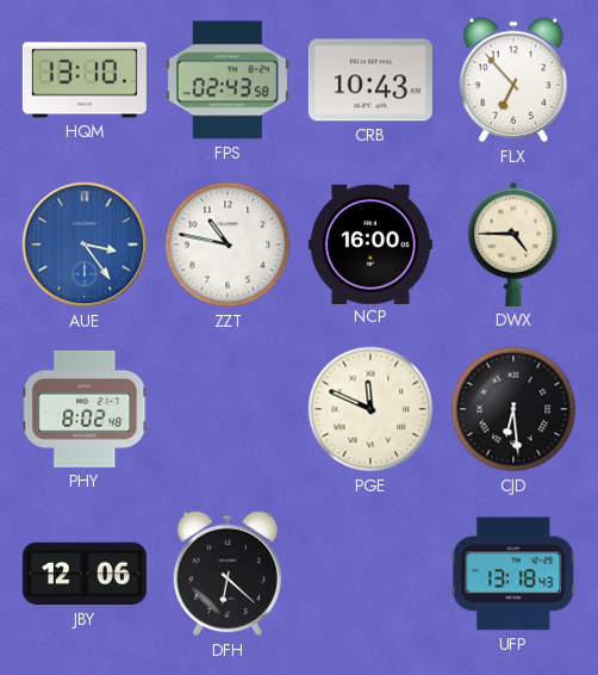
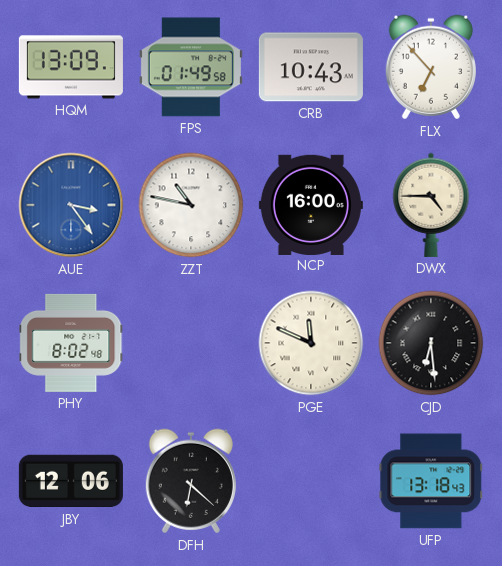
HQM: 13:10 -> 13:09 (71, 67)
FPS: 02:43 -> 01:49 (191, 67)
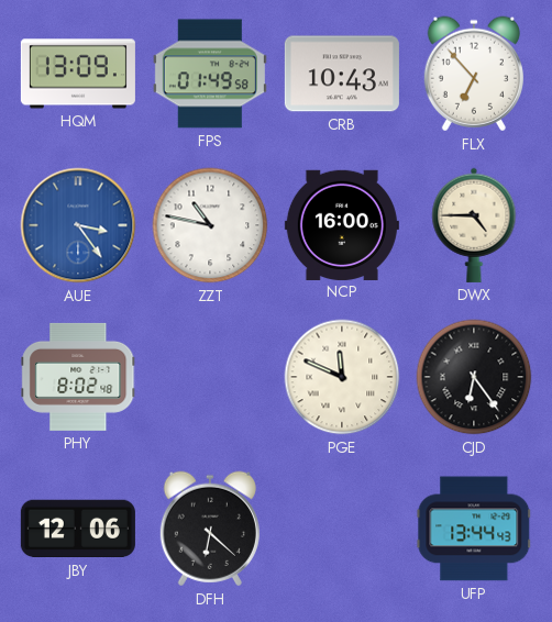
CJD: 6:29 -> 6:24 (474, 377)
UFP: 13:18 -> 13:44 (474, 529)
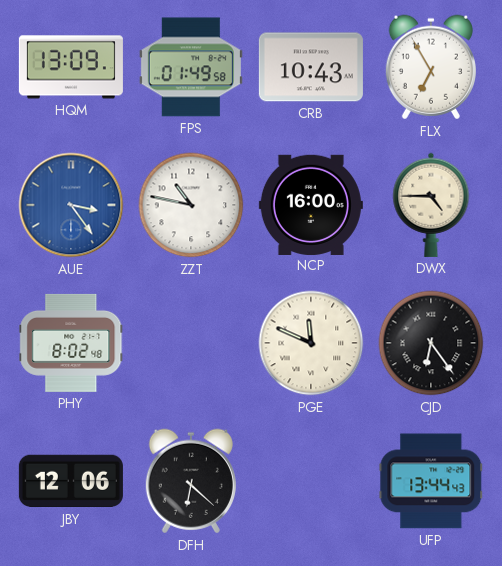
FLX: 6:53 -> 6:55 (431, 67)
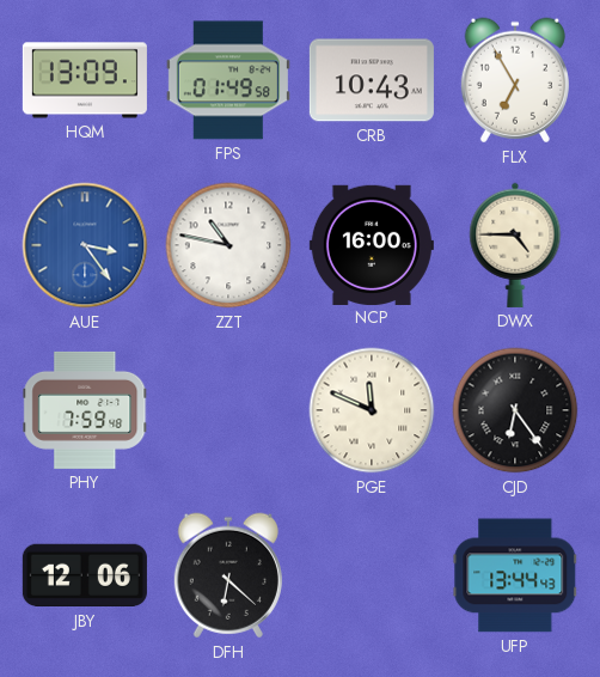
PHY: 8:02 -> 7:59 (85, 410)
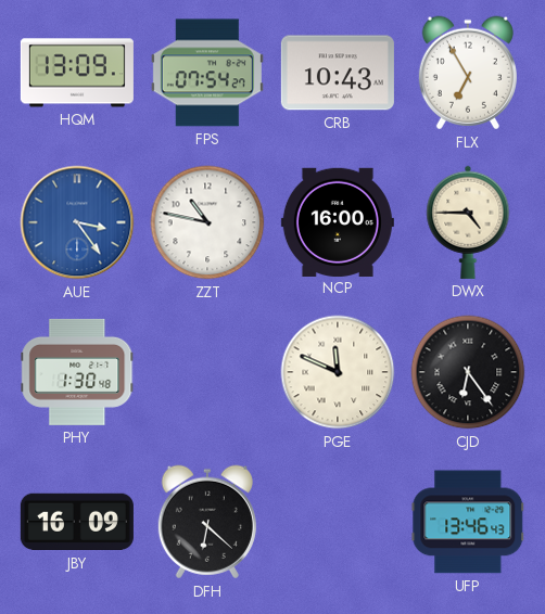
FPS: 01:49 -> 07:54 (207, 73)
PHY: 7:59 -> 1:30 (77, 372)
JBY: 12:06 -> 16:09 (77, 522)
UFP: 13:44 -> 13:46 (468, 522)
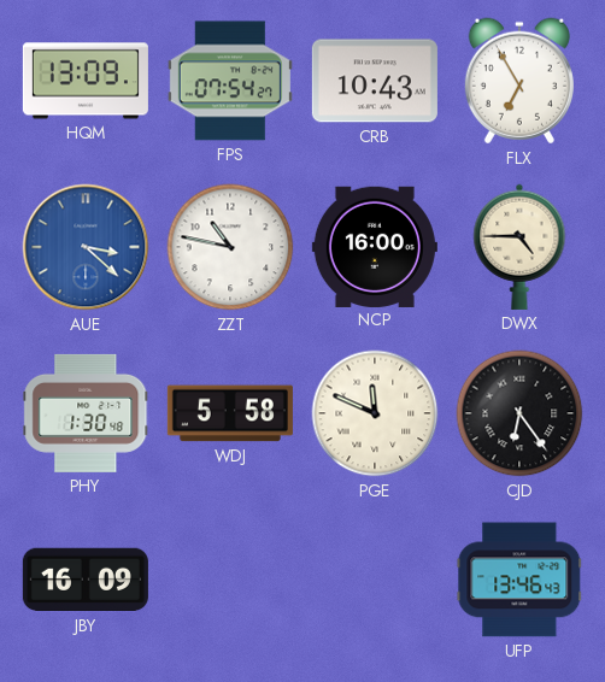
AUE: 3:24 -> 3:22 (86, 247)
WDJ: none -> 5:58 (230, 413)
DFH: 6:22 -> none (207, 522)
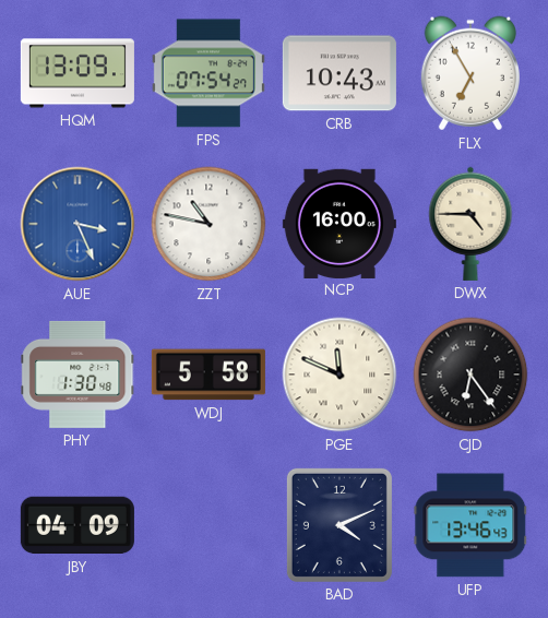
AUE: 3:22 -> 3:26 (78, 224)
JBY: 16:09 -> 04:09 (78, 525)
BAD: none -> 4:11 (339, 525)
